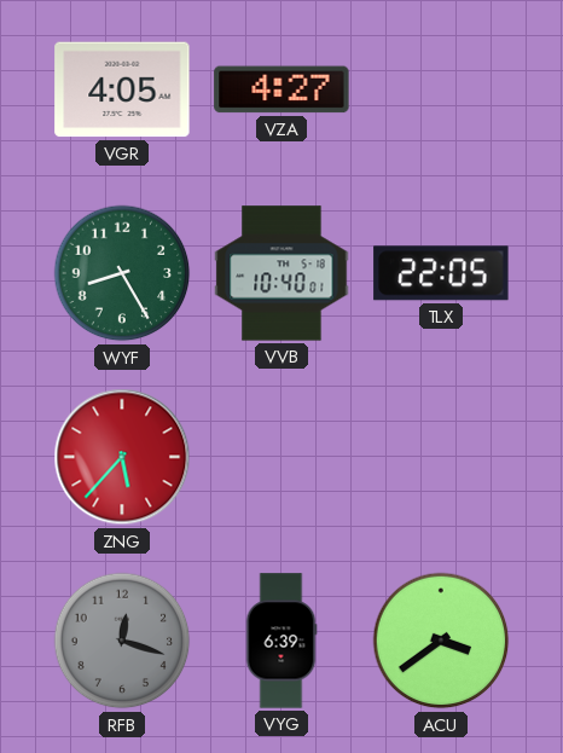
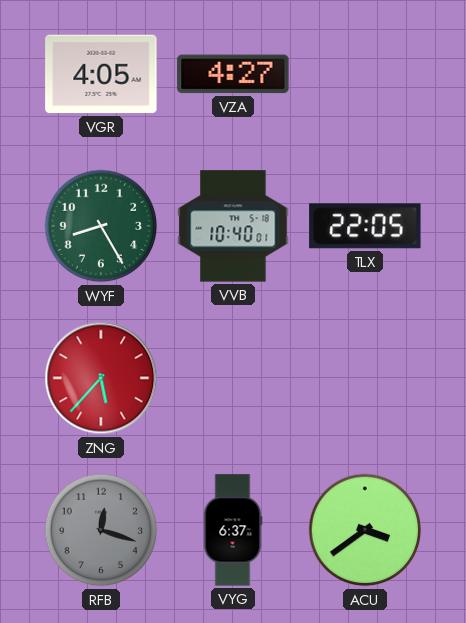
VYG: 6:39 -> 6:37 (233, 530)
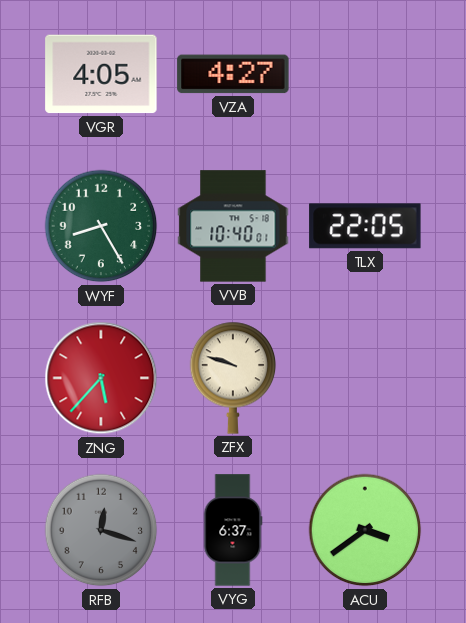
ZFX: none -> 9:48 (233, 378)
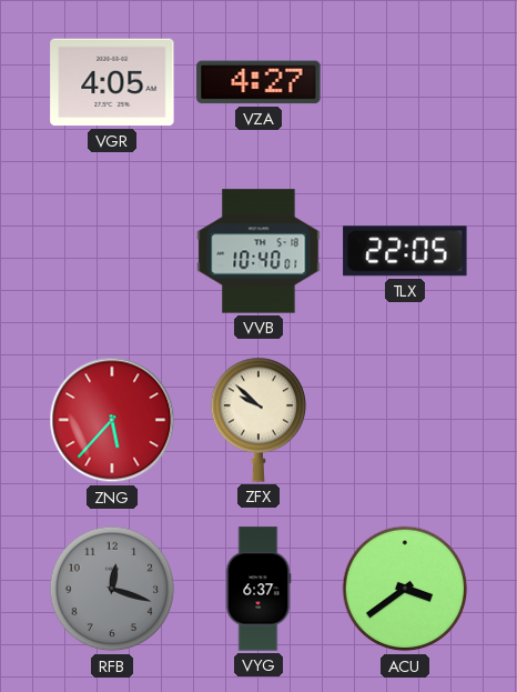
WYF: 8:25 -> none (101, 226)
ZFX: 9:48 -> 9:52 (258, 420)
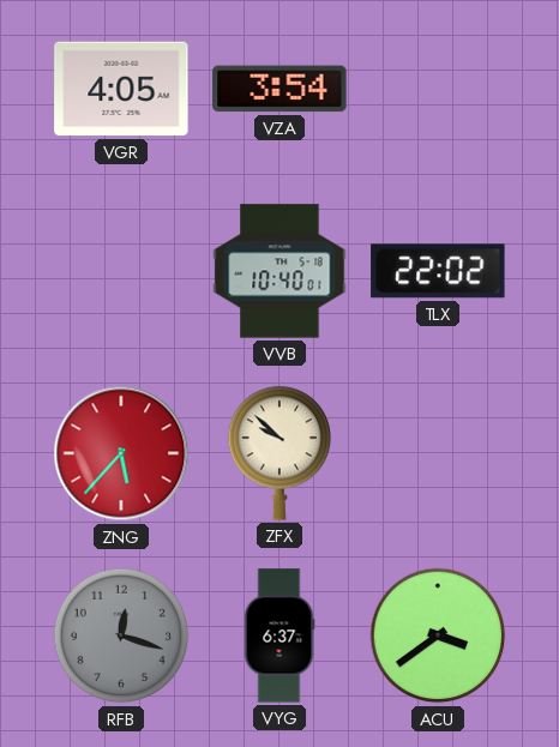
VZA: 4:27 -> 3:54 (279, 89)
TLX: 22:05 -> 22:02 (438, 271)
